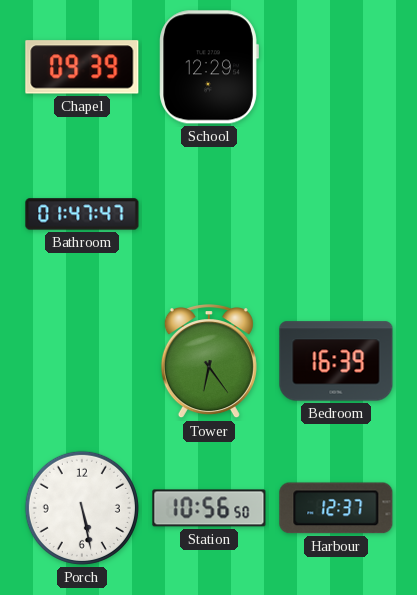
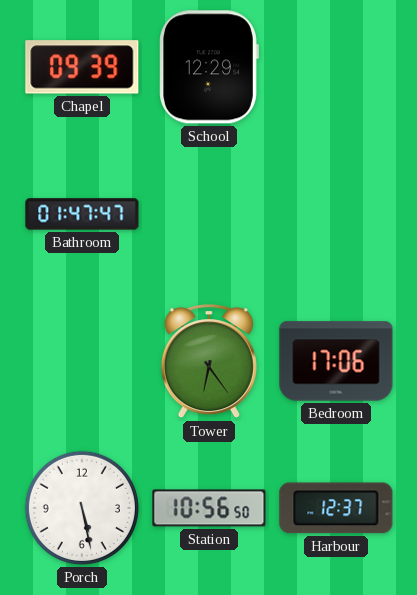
Bedroom: 16:39 -> 17:06 (336, 361)
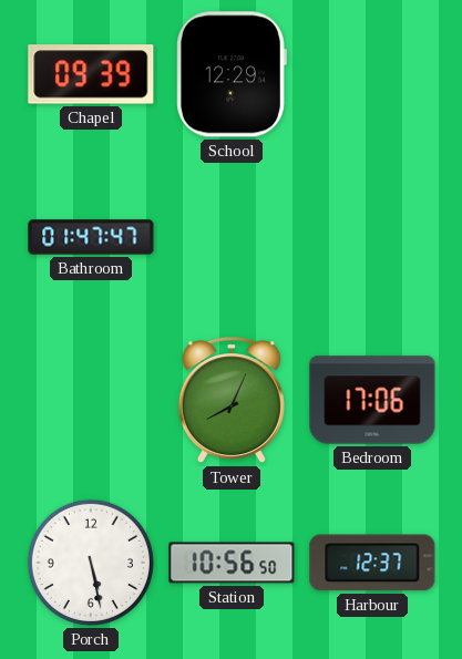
Tower: 6:24 -> 8:04 (232, 401)
